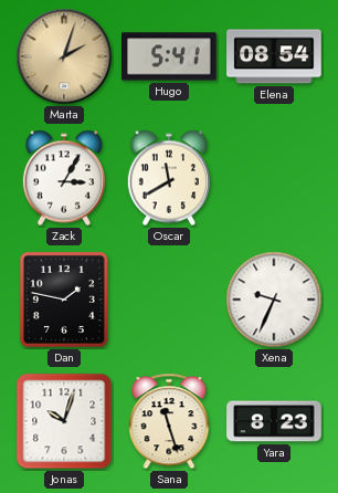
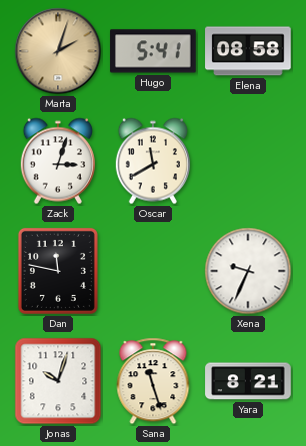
Elena: 08:54 -> 08:58 (248, 51)
Zack: 3:05 -> 3:03 (58, 161)
Dan: 1:47 -> 11:47 (58, 271)
Yara: 8:23 -> 8:21 (248, 381)
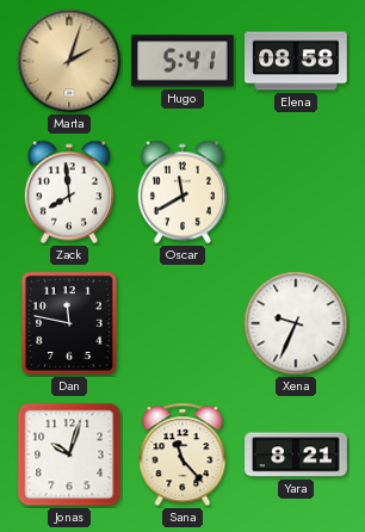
Zack: 3:03 -> 7:59 (69, 192)
Sana: 11:27 -> 11:23 (182, 454)
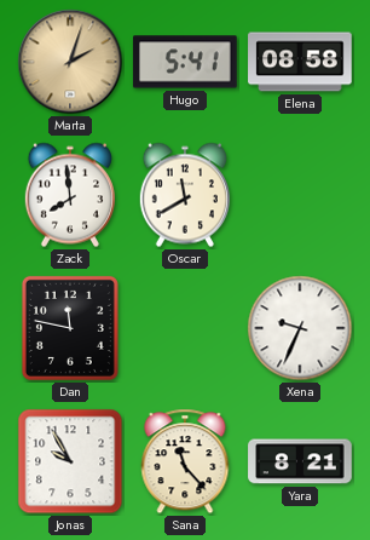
Jonas: 10:03 -> 9:55 (70, 461)
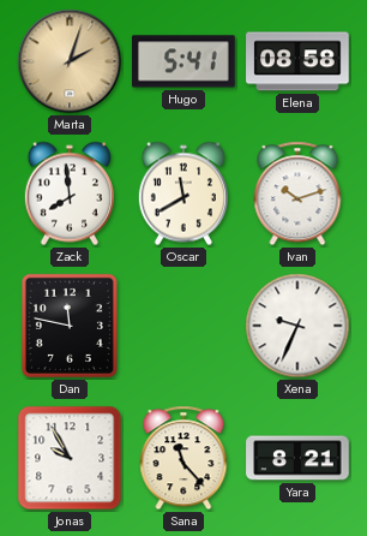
Ivan: none -> 10:12 (297, 193)
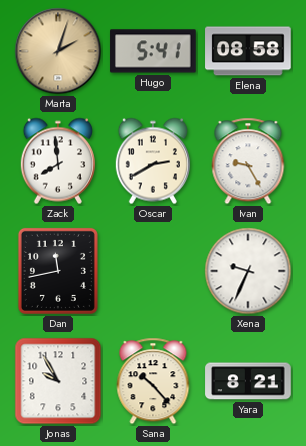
Oscar: 11:40 -> 2:40 (153, 161)
Ivan: 10:12 -> 9:25 (248, 161)
Dan: 11:47 -> 11:43 (58, 271)
Sana: 11:23 -> 10:23 (153, 381)
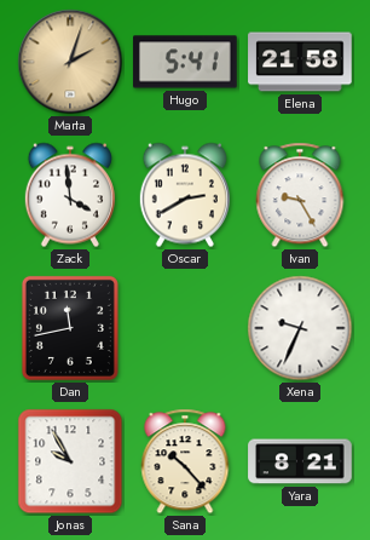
Elena: 08:58 -> 21:58 (300, 62)
Zack: 7:59 -> 3:59 (70, 195)
